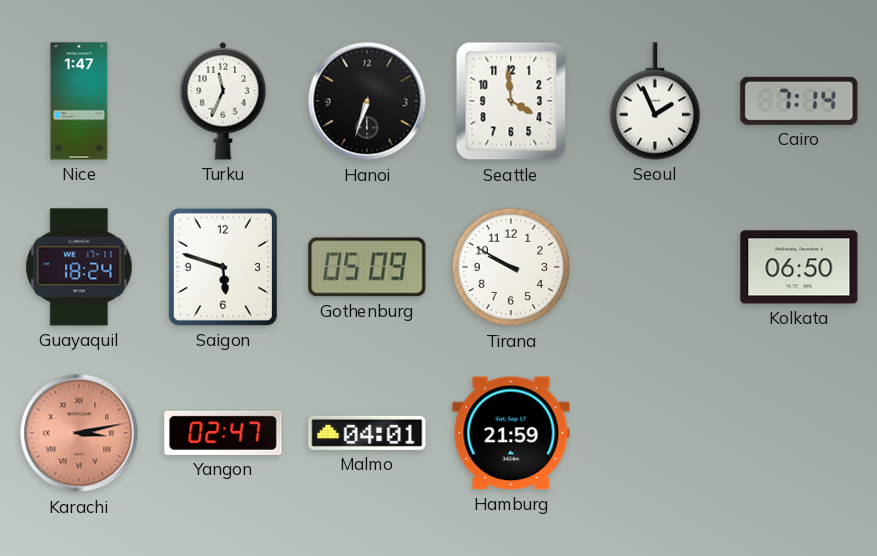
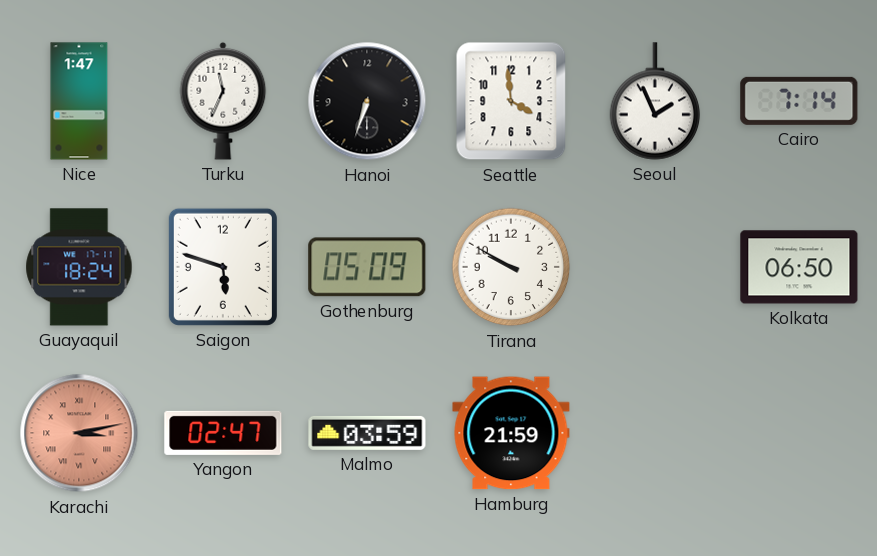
Malmo: 04:01 -> 03:59 (367, 433)
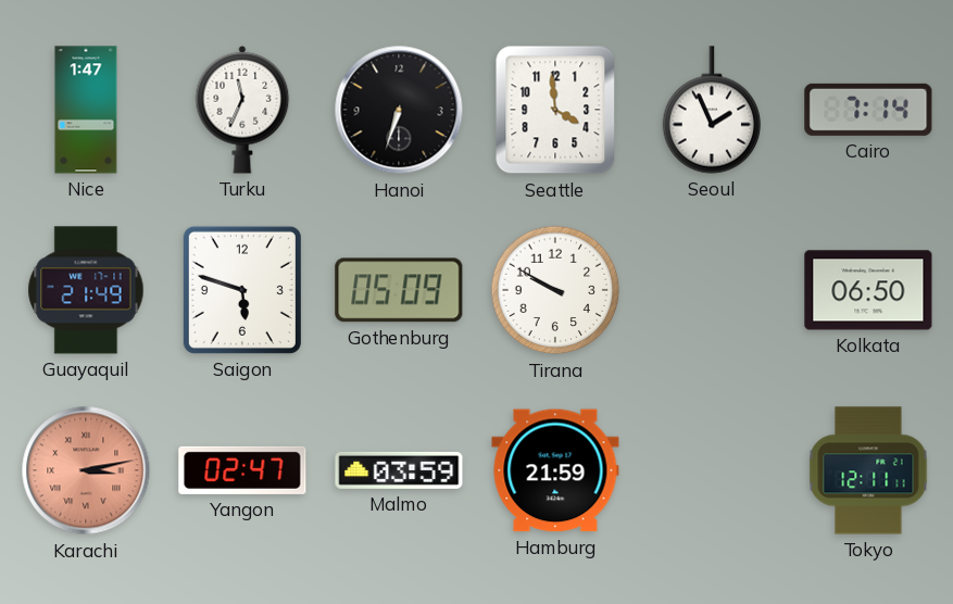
Guayaquil: 18:24 -> 21:49 (86, 290)
Tokyo: none -> 12:11 (868, 470)
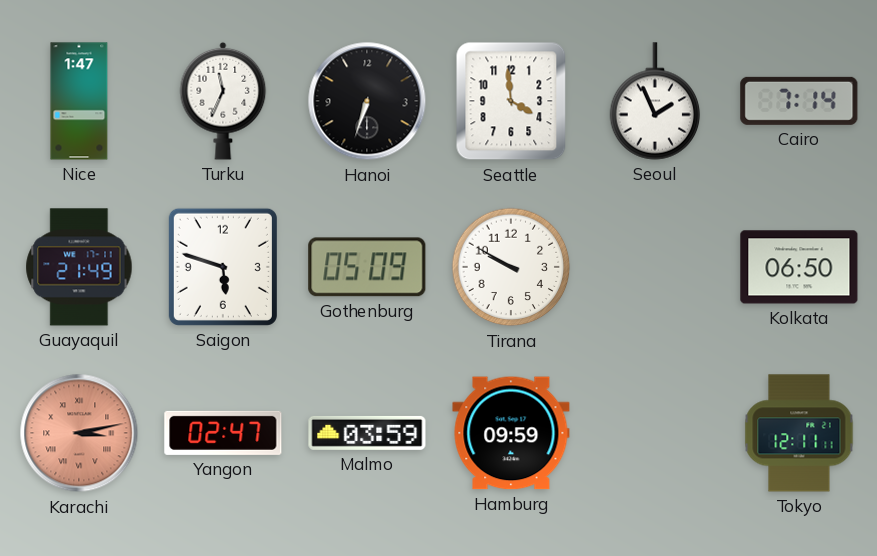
Hamburg: 21:59 -> 09:59 (511, 433)
